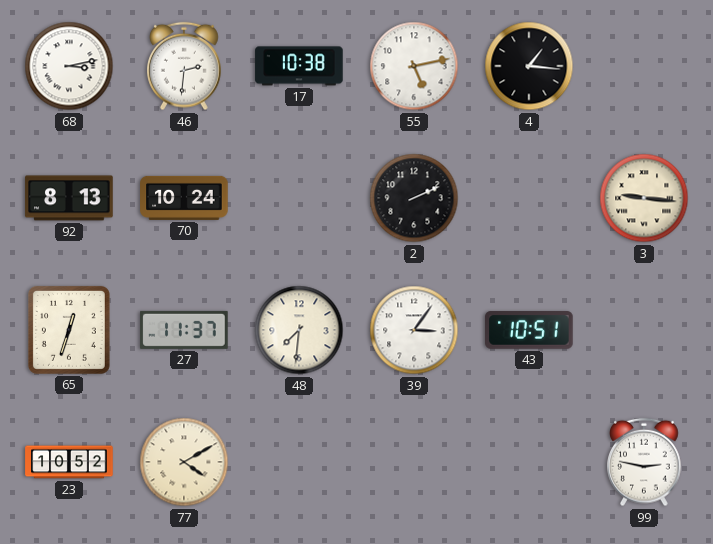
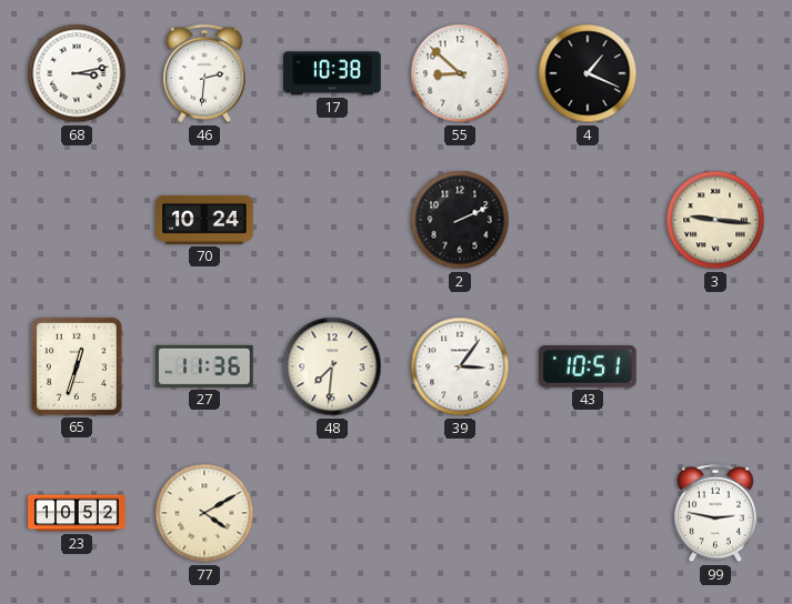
55: 5:13 -> 8:52 (460, 73)
4: 1:16 -> 1:19 (588, 73)
92: 8:13 -> none (69, 198)
27: 11:37 -> 11:36 (204, 366)
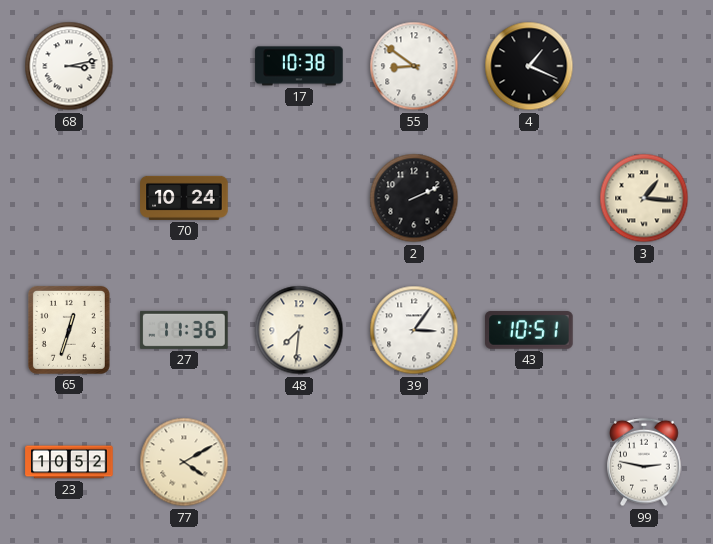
46: 2:31 -> none (205, 73)
55: 8:52 -> 8:51 (414, 66)
3: 9:16 -> 1:16 (644, 198)
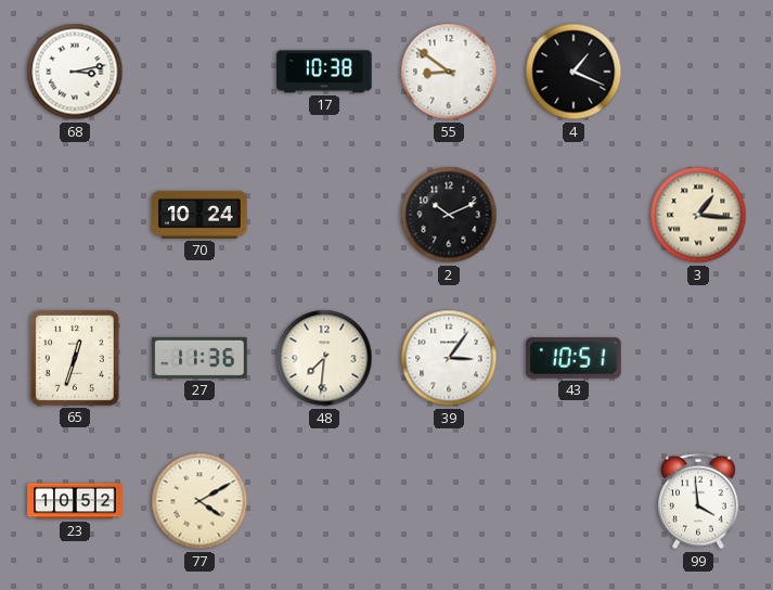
2: 2:11 -> 10:11 (449, 215)
99: 2:47 -> 3:59 (699, 501)
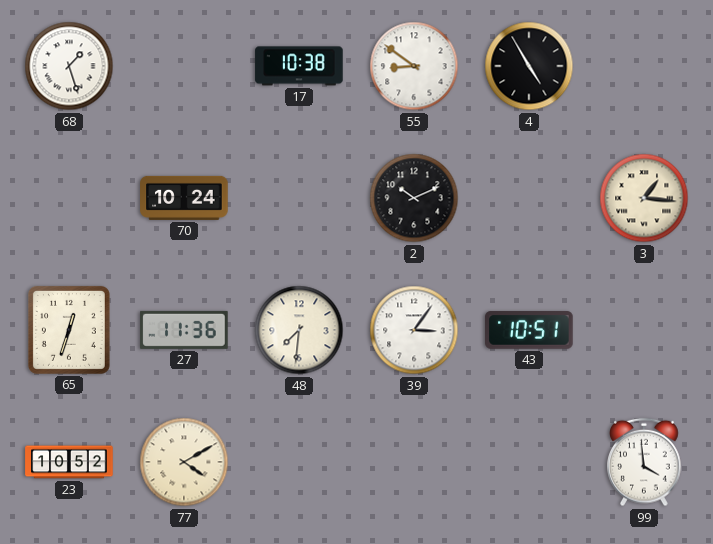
68: 3:13 -> 1:27 (69, 66)
4: 1:19 -> 4:55 (529, 66)
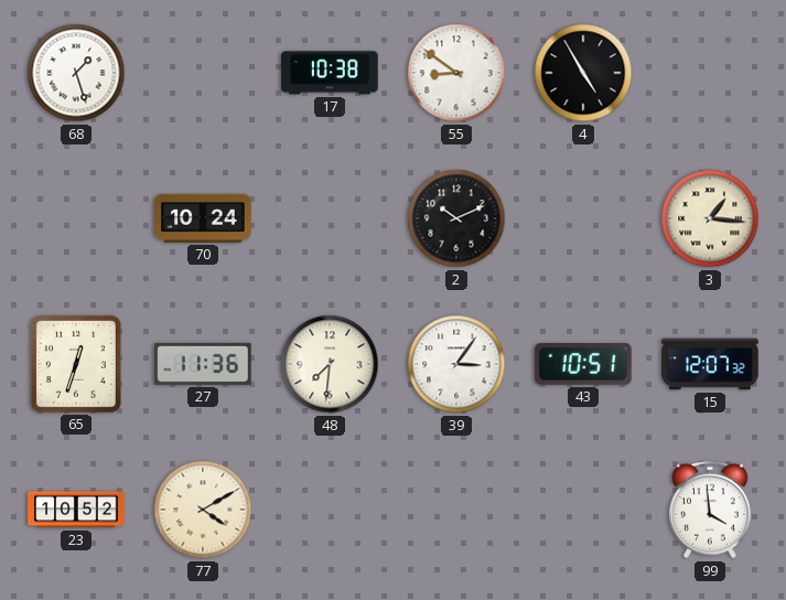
15: none -> 12:07 (710, 364)
